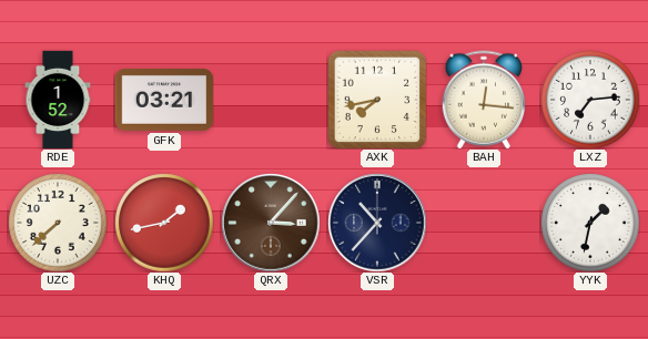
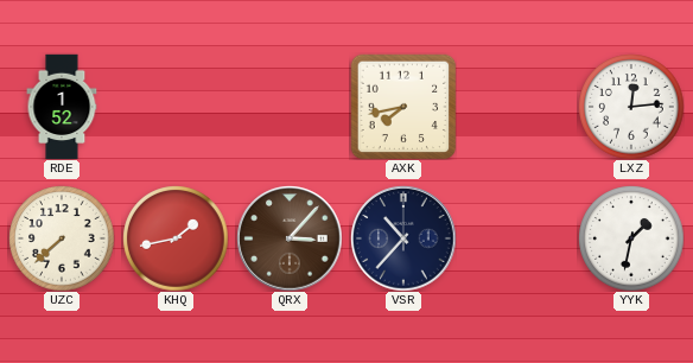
GFK: 03:21 -> none (164, 100)
BAH: 12:16 -> none (484, 100)
LXZ: 7:14 -> 12:14 (631, 107)
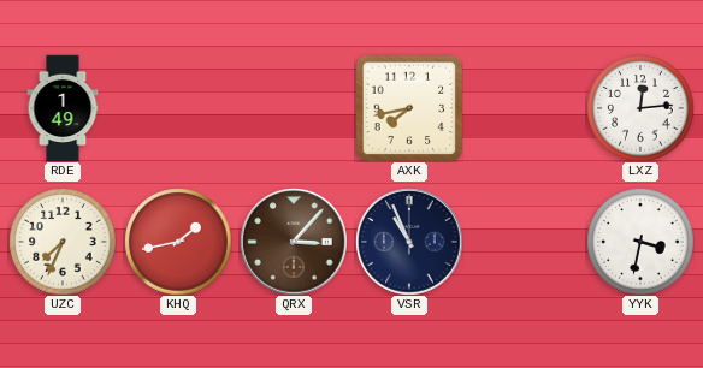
RDE: 1:52 -> 1:49 (63, 108)
UZC: 7:38 -> 7:34 (63, 242)
VSR: 10:37 -> 10:56 (409, 242)
YYK: 1:32 -> 3:32 (640, 242)
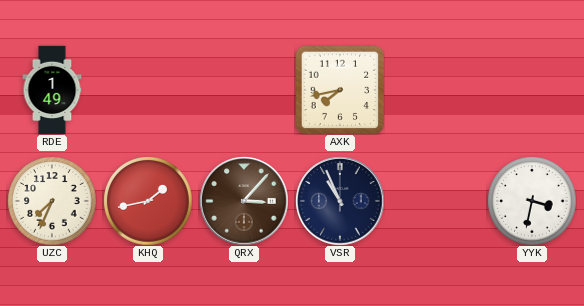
LXZ: 12:14 -> none (640, 108)
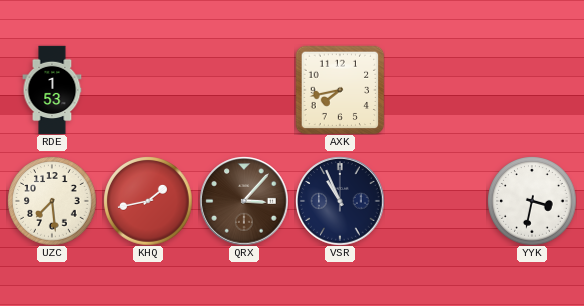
RDE: 1:49 -> 1:53 (52, 90)
UZC: 7:34 -> 7:29 (52, 201)
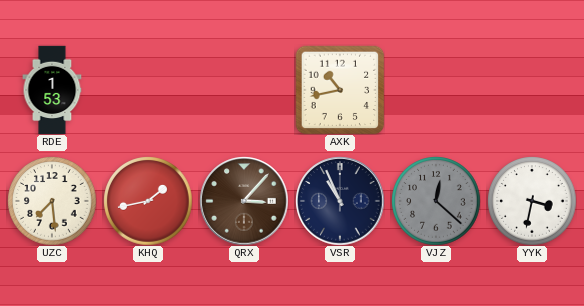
AXK: 7:43 -> 10:43 (340, 90)
VJZ: none -> 12:22 (436, 201)
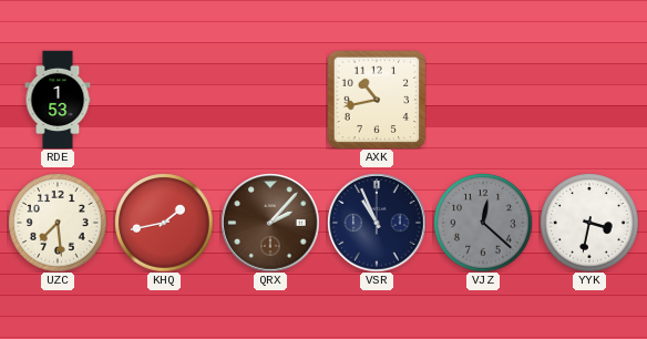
QRX: 3:07 -> 2:07 (270, 223)
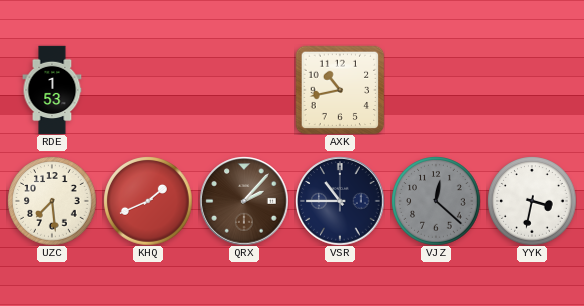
KHQ: 1:43 -> 1:41 (148, 201)
VSR: 10:56 -> 10:45 (340, 201)
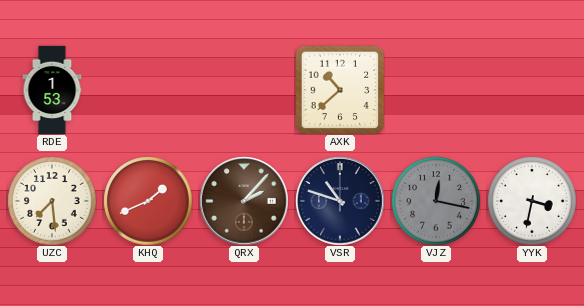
AXK: 10:43 -> 10:38 (340, 90)
VSR: 10:45 -> 10:48 (340, 201)
VJZ: 12:22 -> 12:17 (436, 201)
